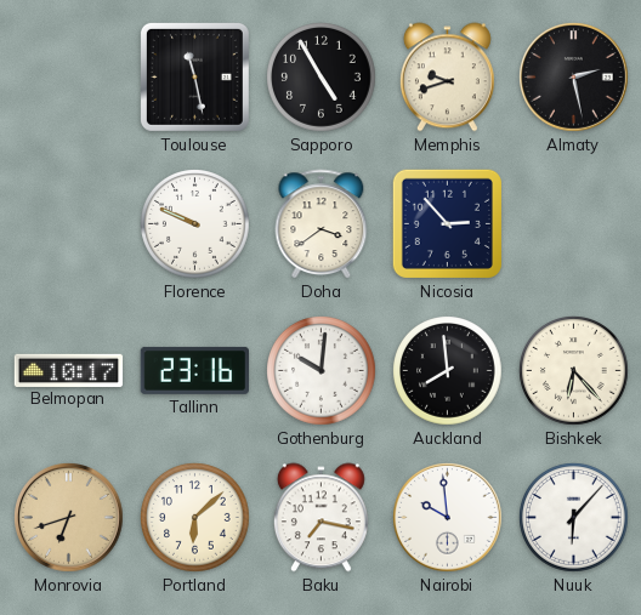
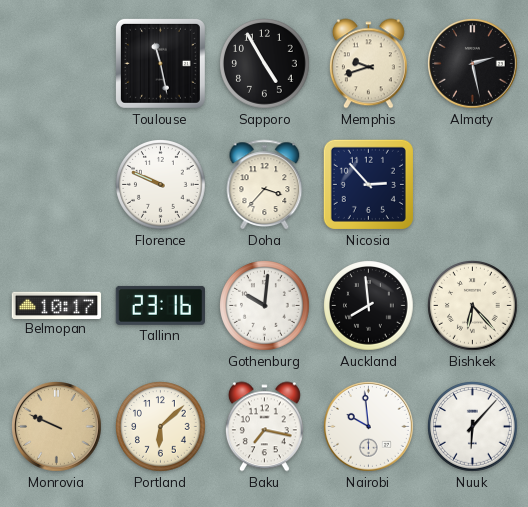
Doha: 3:39 -> 3:37 (265, 185)
Monrovia: 6:42 -> 9:49 (57, 427)
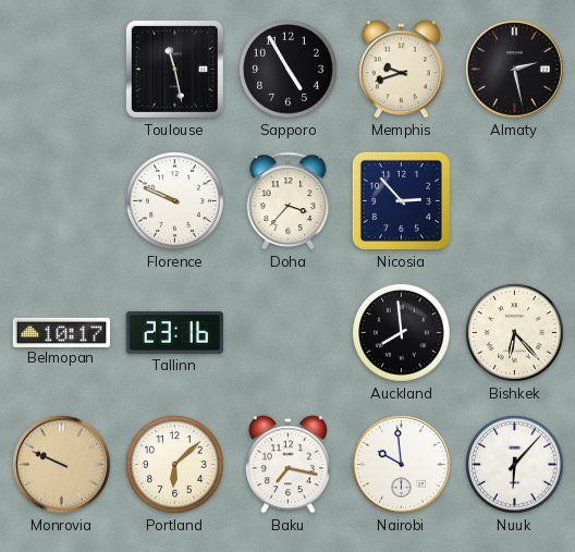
Gothenburg: 10:01 -> none (265, 306)
